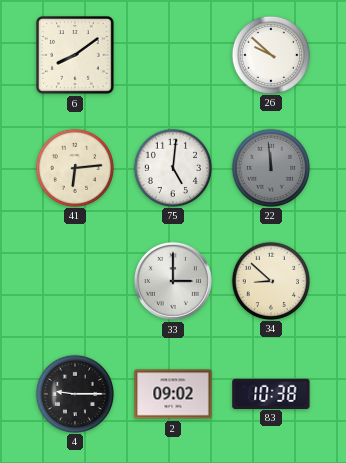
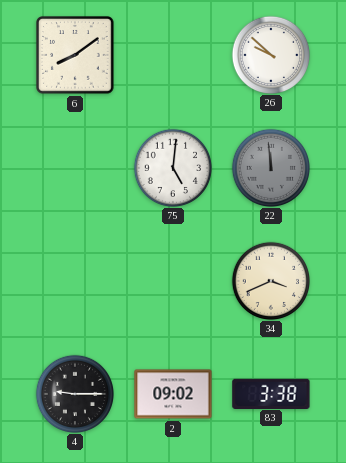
41: 6:14 -> none (74, 167)
33: 3:00 -> none (173, 281)
34: 8:52 -> 3:41 (270, 280)
83: 10:38 -> 3:38 (271, 393)
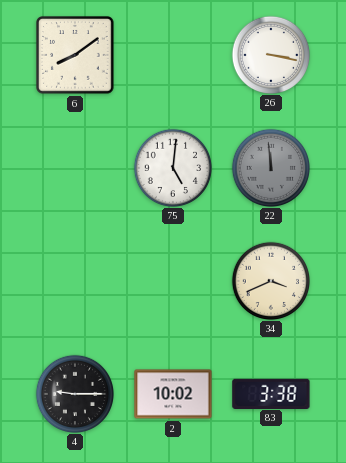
26: 9:52 -> 3:17 (270, 54)
2: 09:02 -> 10:02 (173, 394)
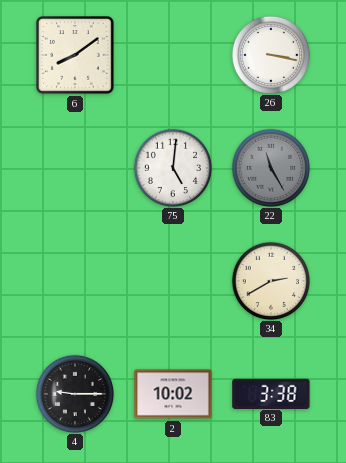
22: 11:59 -> 11:25 (270, 167)
34: 3:41 -> 2:40 (270, 280)
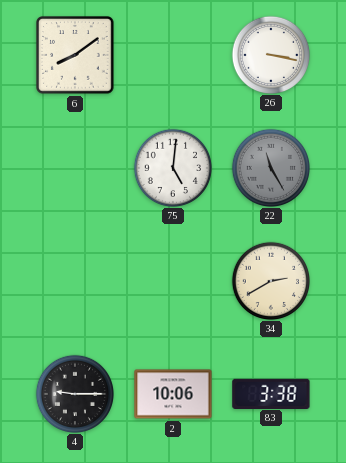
2: 10:02 -> 10:06 (173, 394)
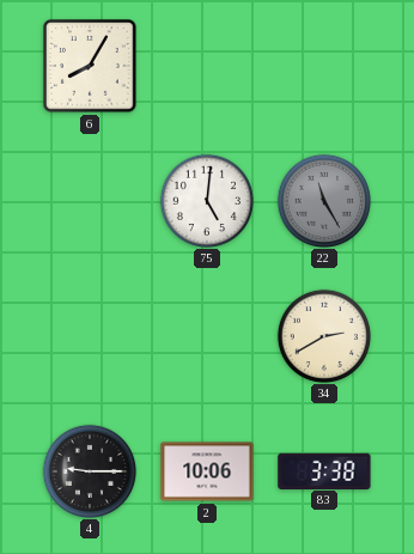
6: 8:09 -> 8:05 (90, 66)
26: 3:17 -> none (270, 54)
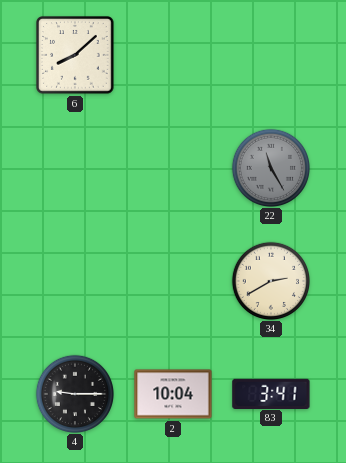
6: 8:05 -> 8:08 (75, 55)
75: 5:01 -> none (206, 200)
2: 10:06 -> 10:04 (173, 394)
83: 3:38 -> 3:41 (271, 393)
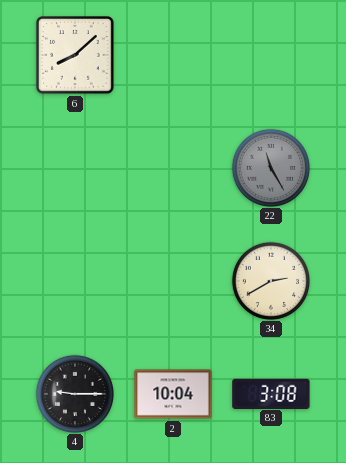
83: 3:41 -> 3:08 (271, 393)
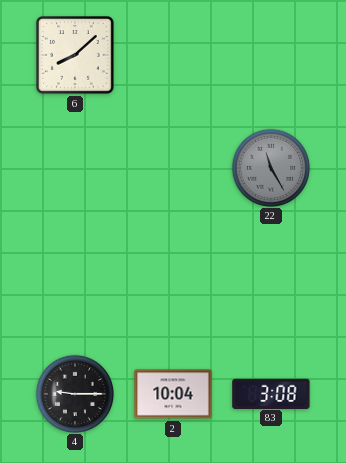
34: 2:40 -> none (270, 280)
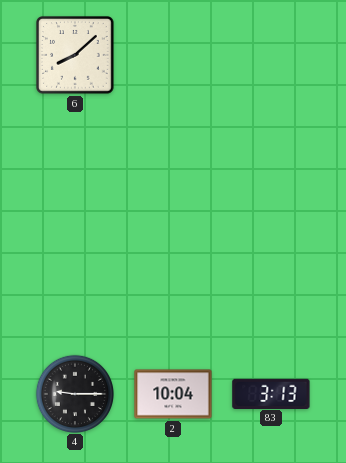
22: 11:25 -> none (270, 167)
83: 3:08 -> 3:13 (271, 393)
